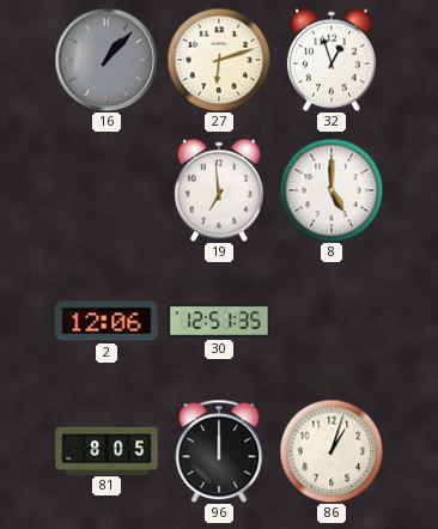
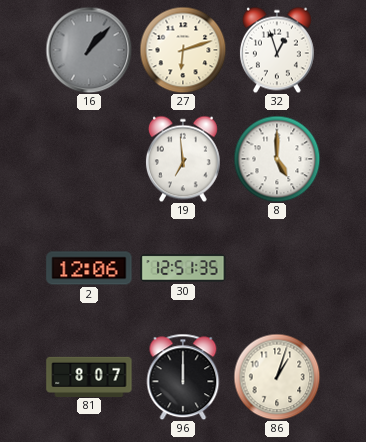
81: 8:05 -> 8:07 (89, 376)
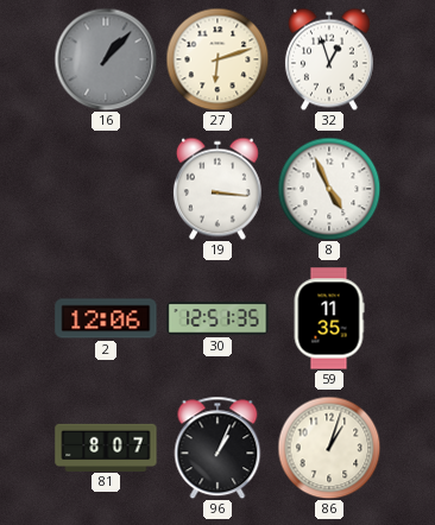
19: 6:59 -> 3:16 (218, 189)
8: 5:00 -> 4:56 (329, 189)
59: none -> 11:35 (329, 318)
96: 12:00 -> 1:04 (218, 448)
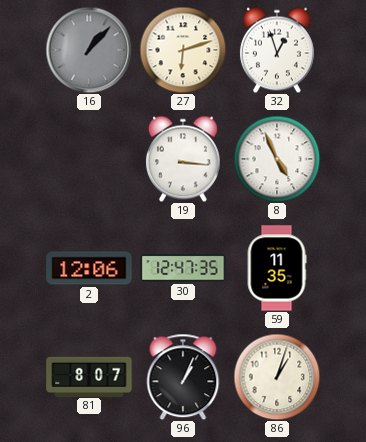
30: 12:51 -> 12:47 (183, 268)
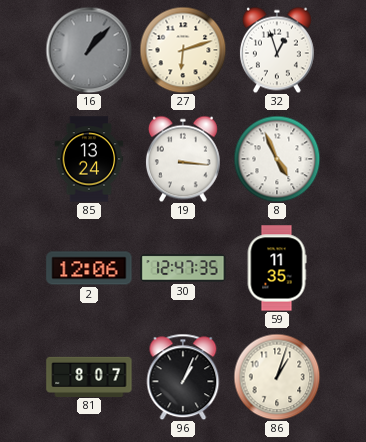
85: none -> 13:24 (89, 159)
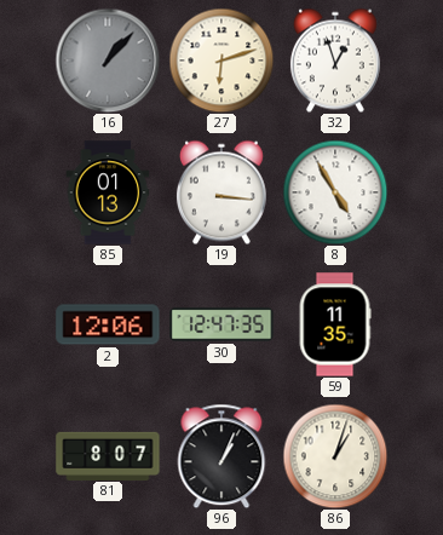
85: 13:24 -> 01:13 (108, 192)
8: 4:56 -> 4:55 (335, 192)
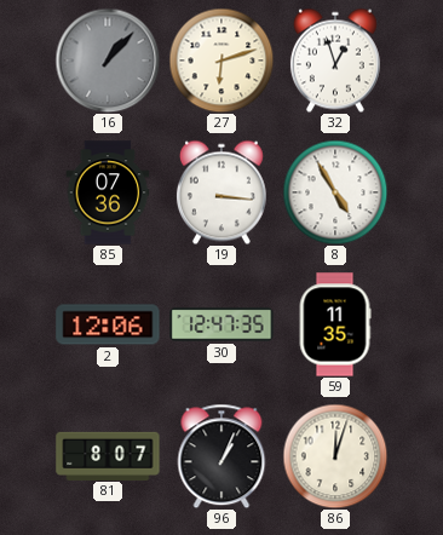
85: 01:13 -> 07:36 (108, 192)
86: 1:03 -> 12:03 (335, 456)
